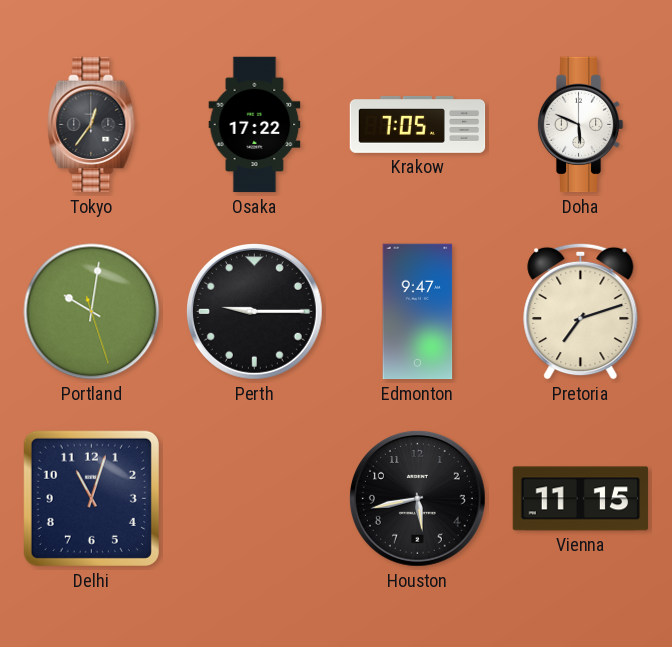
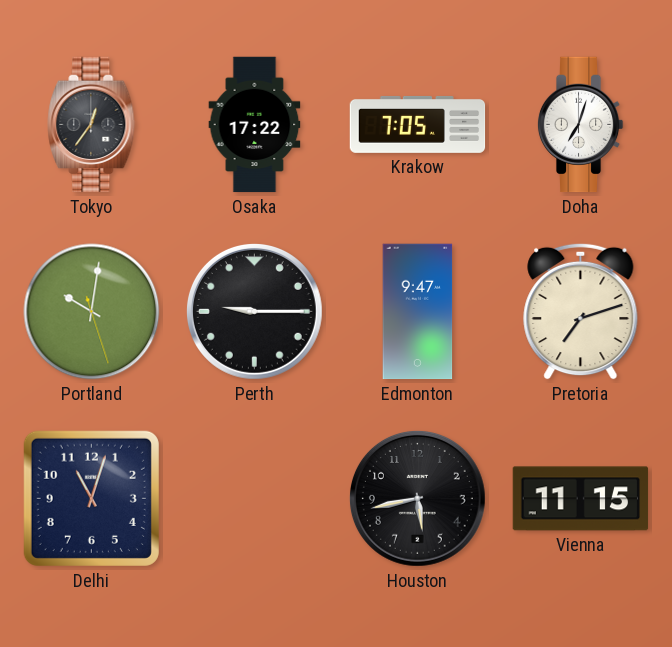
Doha: 5:49 -> 7:03 (580, 125)
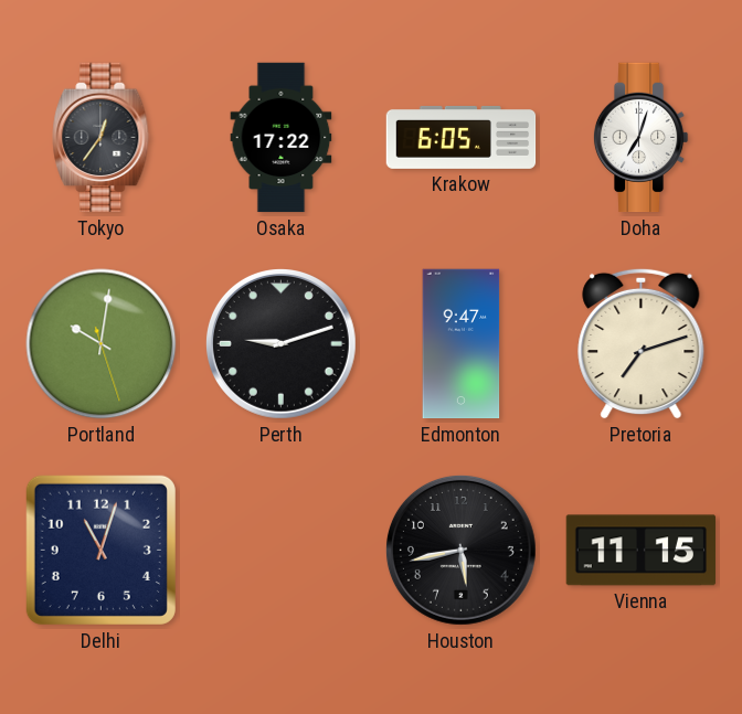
Krakow: 7:05 -> 6:05 (462, 137)
Perth: 9:15 -> 9:12 (280, 343)
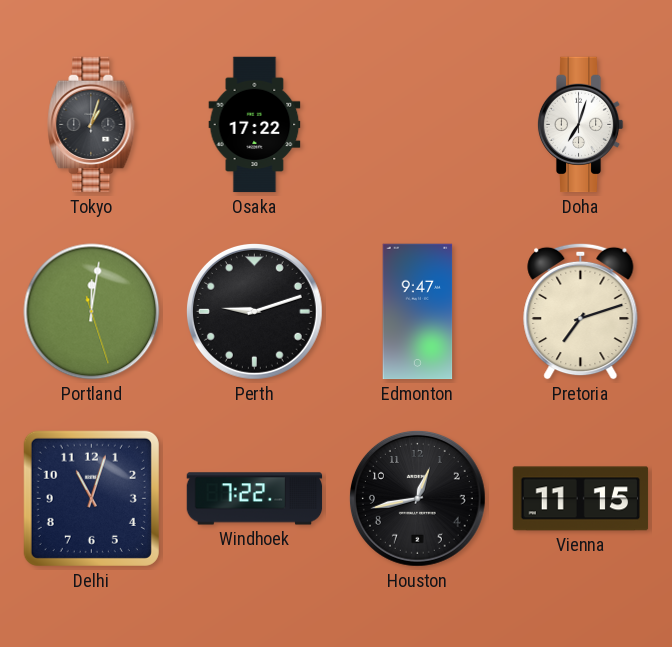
Tokyo: 12:36 -> 1:03 (92, 125)
Krakow: 6:05 -> none (462, 137)
Portland: 10:01 -> 12:01 (92, 312)
Windhoek: none -> 7:22 (255, 499)
Houston: 5:43 -> 12:43 (417, 498)
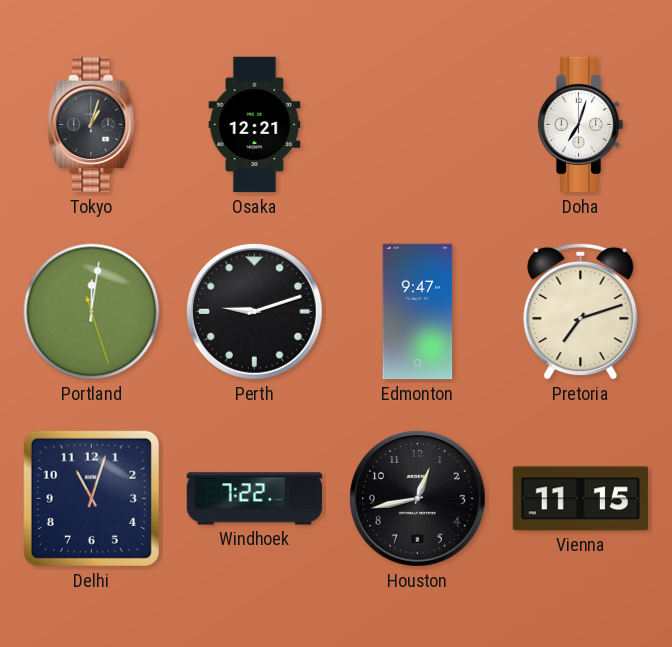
Osaka: 17:22 -> 12:21 (255, 125)
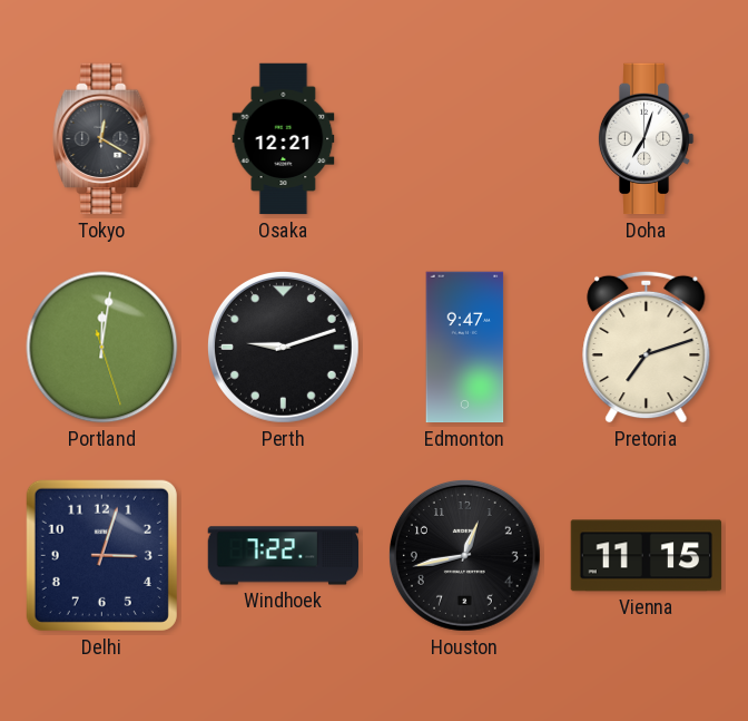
Tokyo: 1:03 -> 12:20 (102, 139)
Delhi: 11:03 -> 3:03 (101, 555)
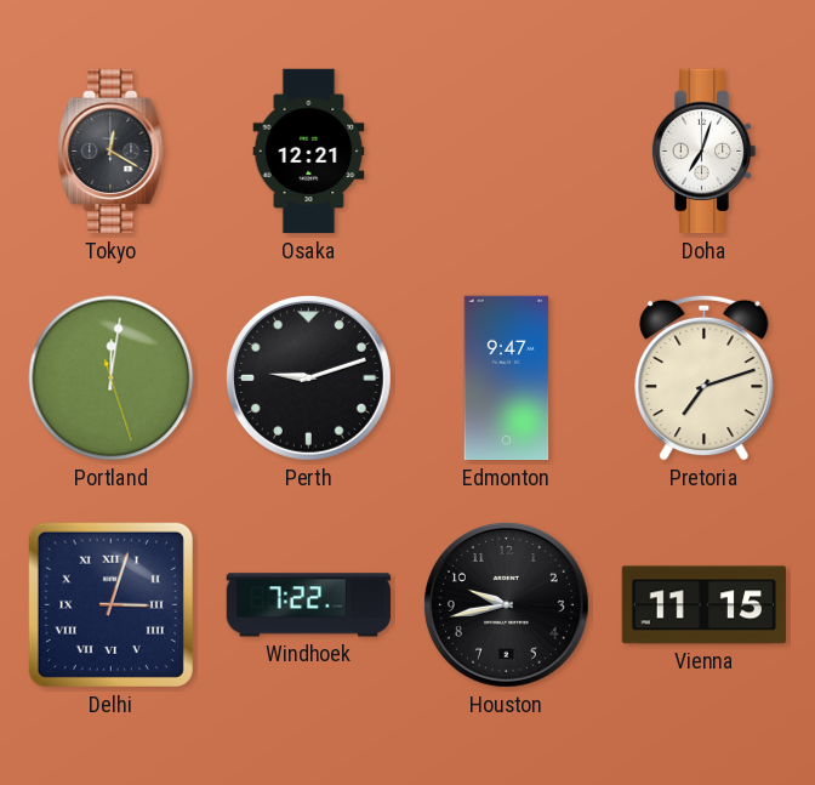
Delhi numerals: Arabic -> Roman (110, 604)
Houston: 12:43 -> 9:43 (506, 604)
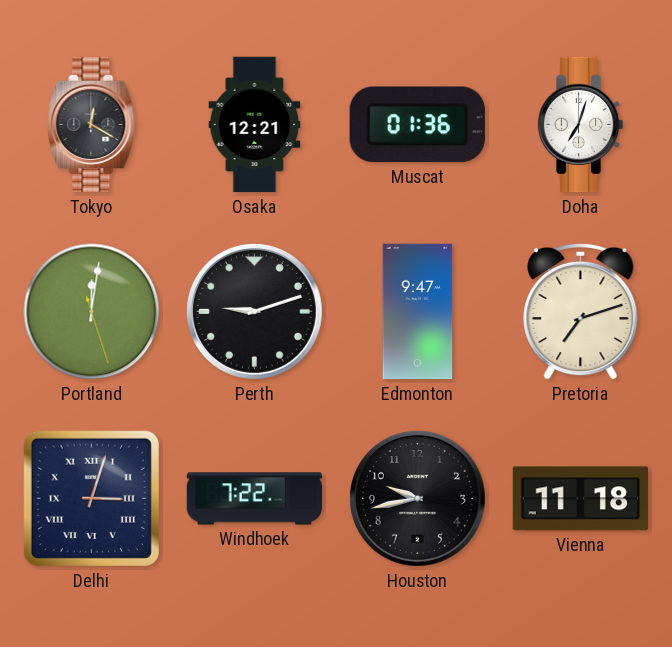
Muscat: none -> 01:36 (417, 125)
Vienna: 11:15 -> 11:18 (581, 499)
